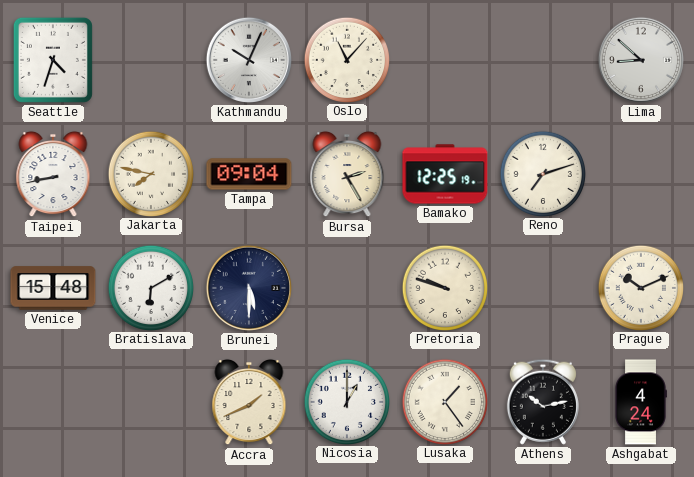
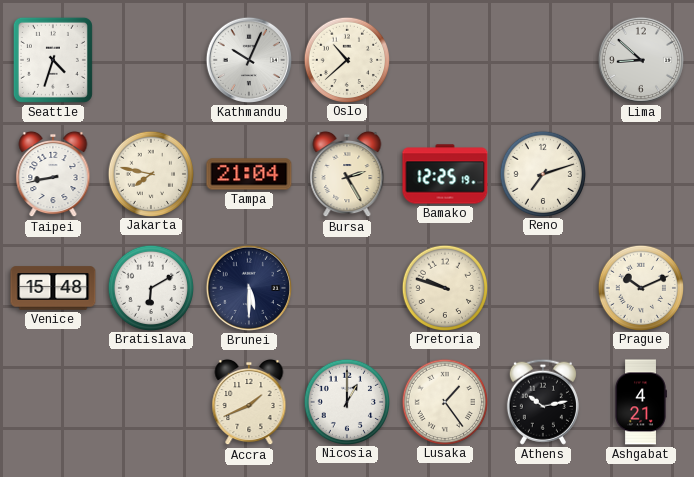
Oslo: 11:07 -> 10:38 (346, 59)
Tampa: 09:04 -> 21:04 (249, 174)
Ashgabat: 4:24 -> 4:21 (641, 402)
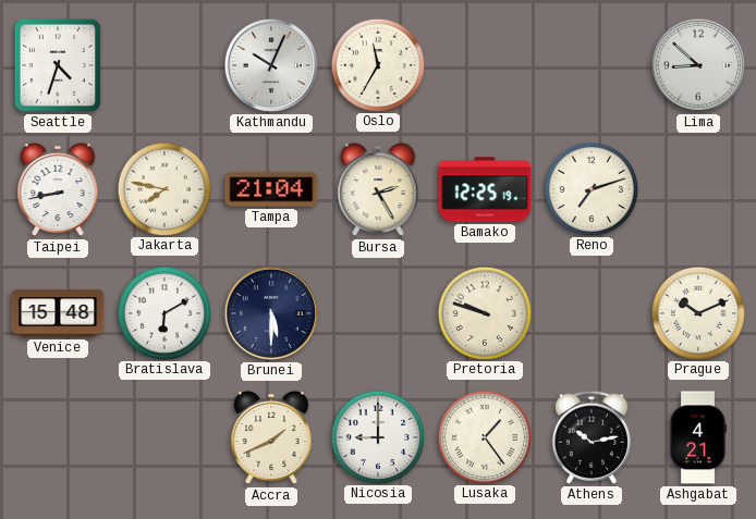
Oslo: 10:38 -> 11:35 (377, 64)
Nicosia: 1:00 -> 9:00 (377, 436)
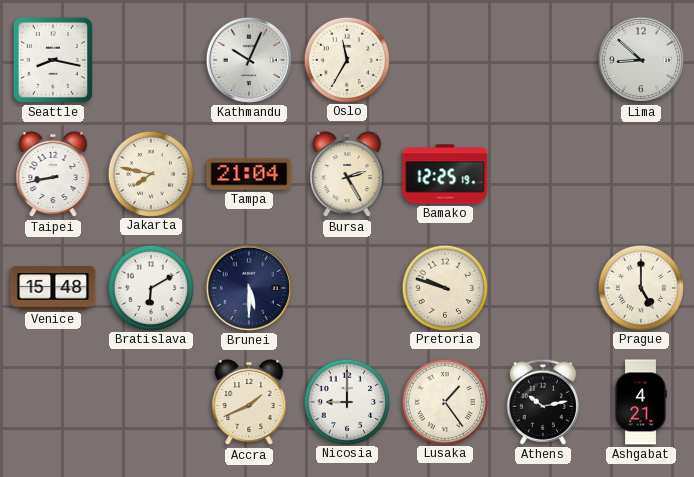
Seattle: 4:33 -> 8:17 (53, 60)
Reno: 7:12 -> none (590, 188)
Prague: 10:11 -> 5:00 (640, 287)
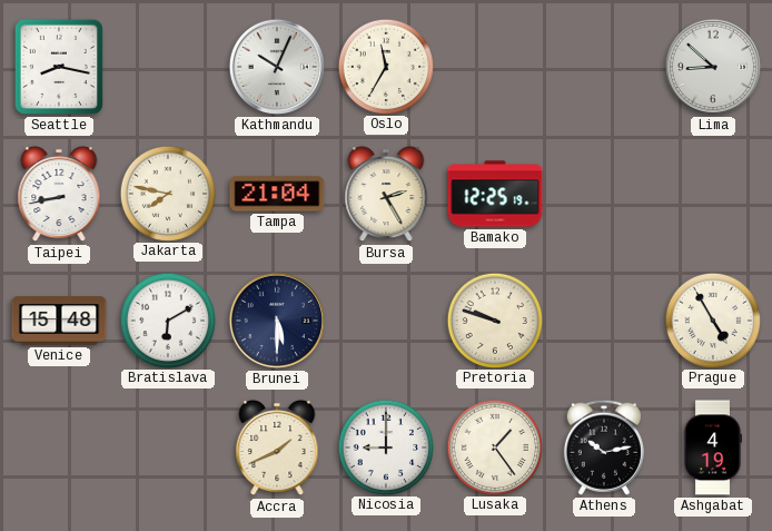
Prague: 5:00 -> 4:55 (712, 319)
Ashgabat: 4:21 -> 4:19 (713, 448)
